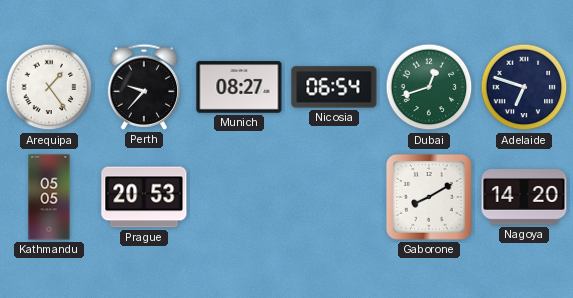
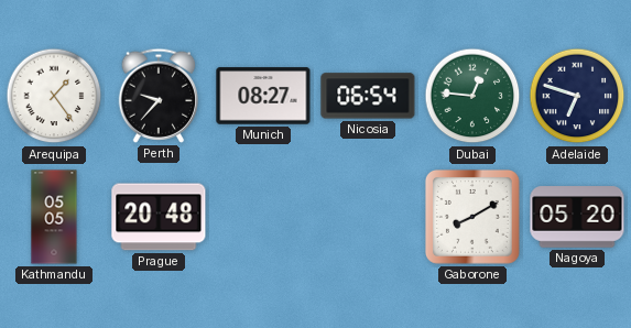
Dubai: 12:42 -> 12:46 (472, 96)
Prague: 20:53 -> 20:48 (159, 217)
Nagoya: 14:20 -> 05:20 (577, 217)
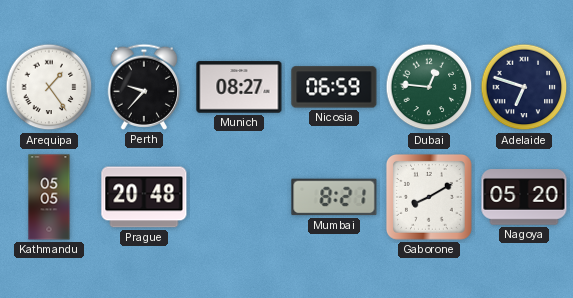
Nicosia: 06:54 -> 06:59 (334, 87)
Mumbai: none -> 8:21 (334, 197)
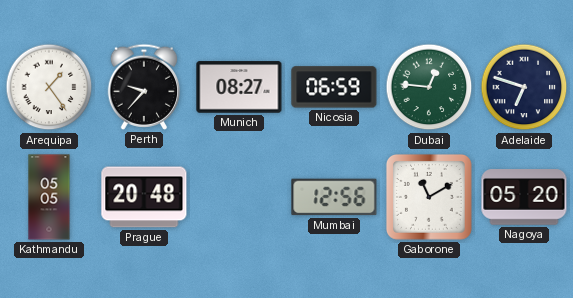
Mumbai: 8:21 -> 12:56 (334, 197)
Gaborone: 8:10 -> 11:10 (429, 197)
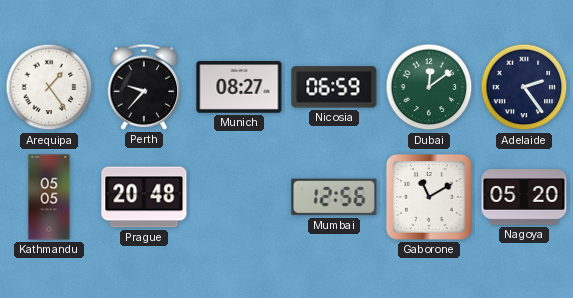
Dubai: 12:46 -> 12:09 (429, 87)
Adelaide: 6:48 -> 2:24 (524, 87)
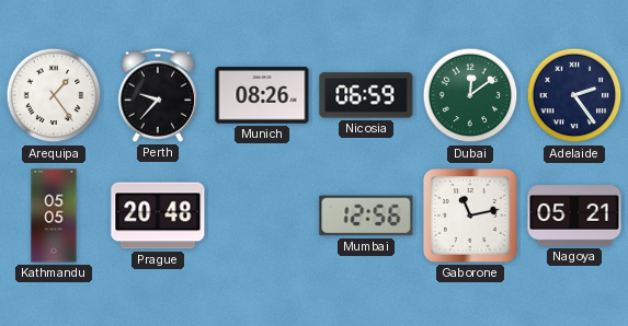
Munich: 08:27 -> 08:26 (262, 95)
Gaborone: 11:10 -> 11:13 (470, 216)
Nagoya: 05:20 -> 05:21 (574, 216)
